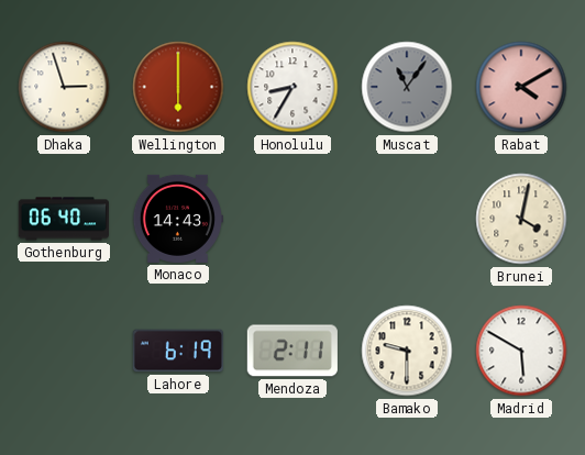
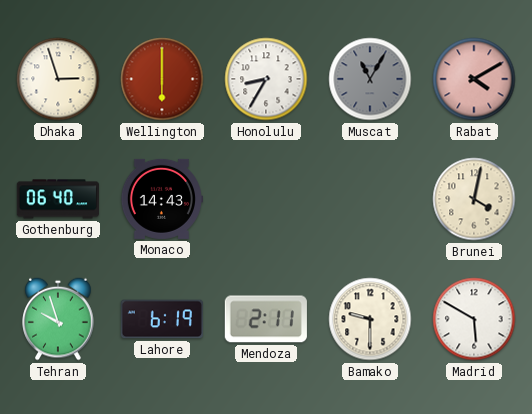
Muscat: 11:06 -> 11:05 (370, 79)
Tehran: none -> 9:57 (58, 319)
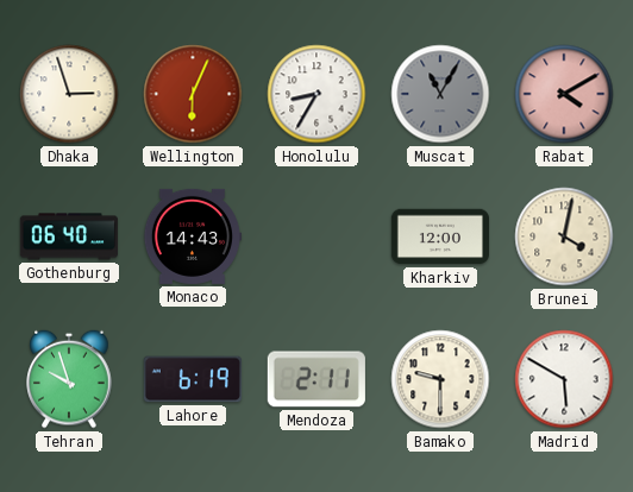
Wellington: 6:00 -> 6:04 (193, 94)
Kharkiv: none -> 12:00 (439, 236)
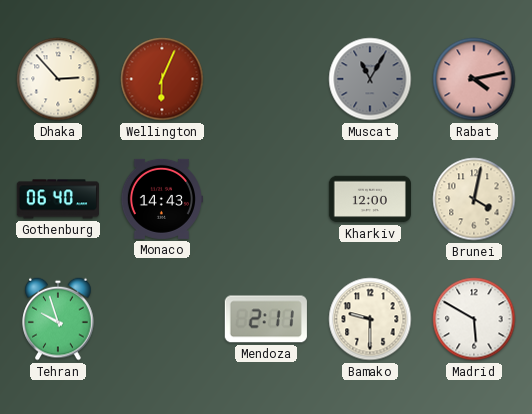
Dhaka: 2:57 -> 2:53 (58, 79)
Honolulu: 8:35 -> none (316, 94)
Rabat: 4:10 -> 4:13 (474, 79)
Lahore: 6:19 -> none (193, 379)
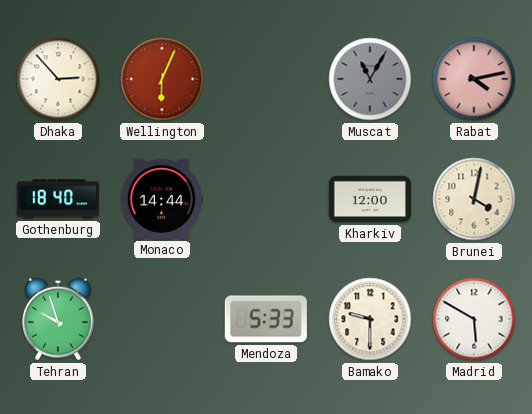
Gothenburg: 06:40 -> 18:40 (58, 199)
Monaco: 14:43 -> 14:44 (161, 199)
Mendoza: 2:11 -> 5:33 (266, 319)
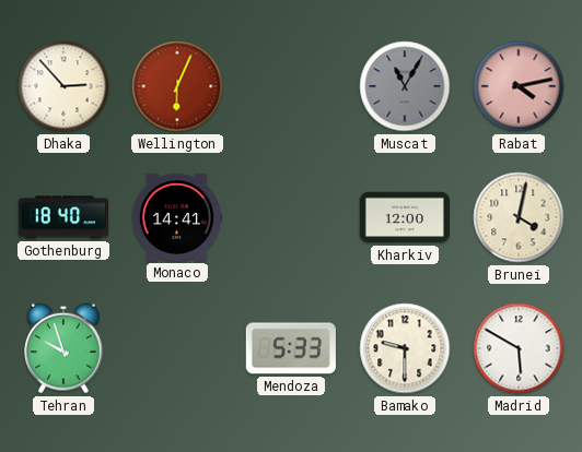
Monaco: 14:44 -> 14:41 (176, 217)
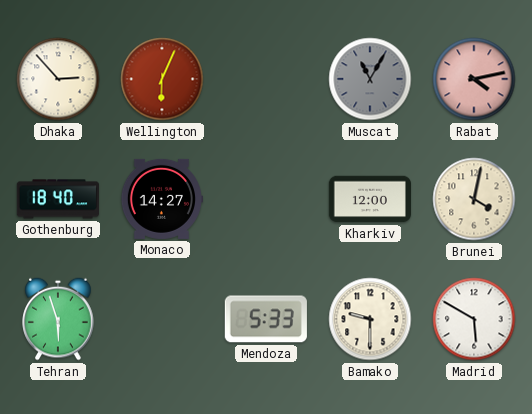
Monaco: 14:41 -> 14:27 (161, 199)
Tehran: 9:57 -> 5:57 (58, 319)
